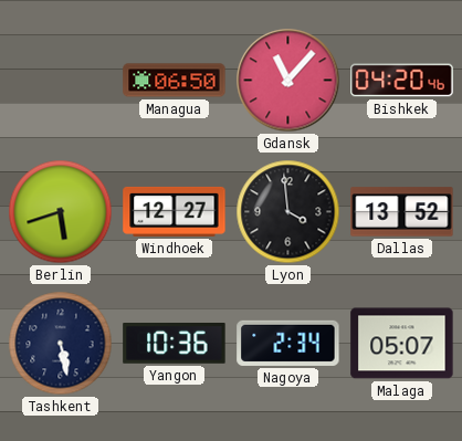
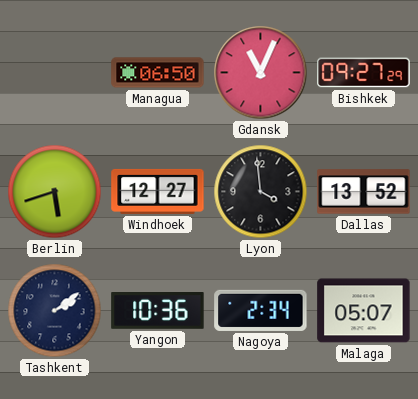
Gdansk: 11:07 -> 11:04 (261, 73)
Bishkek: 04:20 -> 09:27 (364, 73)
Tashkent: 5:28 -> 2:09 (55, 311)
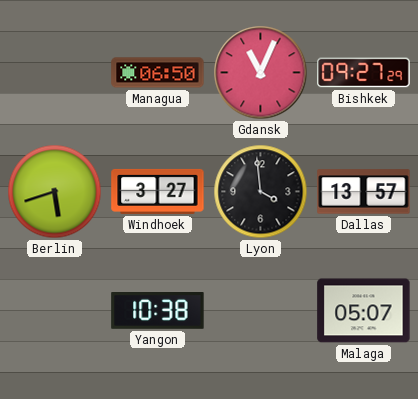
Windhoek: 12:27 -> 3:27 (158, 191)
Dallas: 13:52 -> 13:57 (364, 192)
Tashkent: 2:09 -> none (55, 311)
Yangon: 10:36 -> 10:38 (158, 311)
Nagoya: 2:34 -> none (261, 310)
